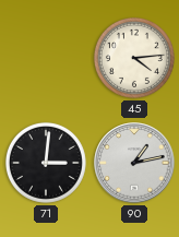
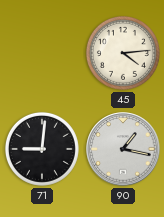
71: 3:01 -> 9:01 (42, 149)
90: 1:13 -> 1:17 (123, 149)
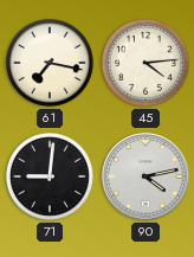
61: none -> 7:17 (50, 63)
90: 1:17 -> 4:13 (145, 176)
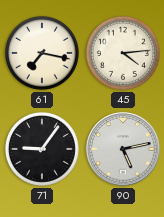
71: 9:01 -> 9:06 (42, 149)
90: 4:13 -> 5:13 (123, 149)
